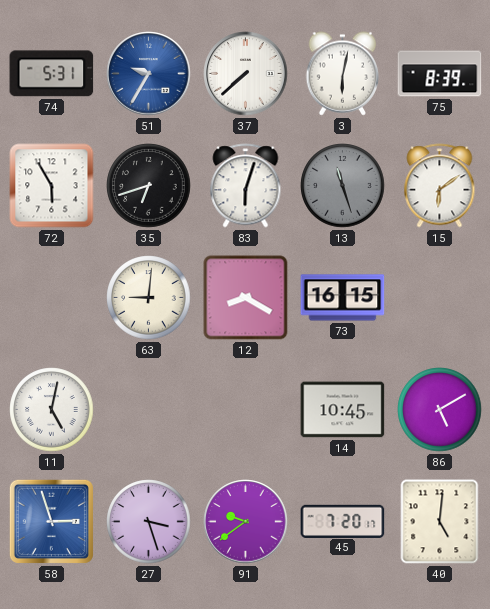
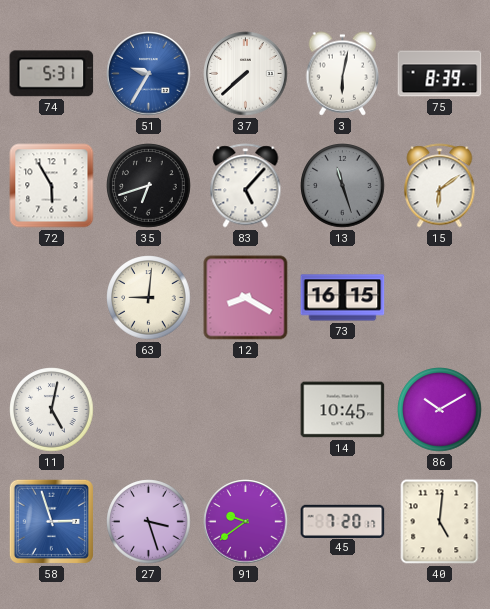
83: 6:03 -> 5:07 (246, 186)
86: 5:10 -> 10:10 (440, 410)
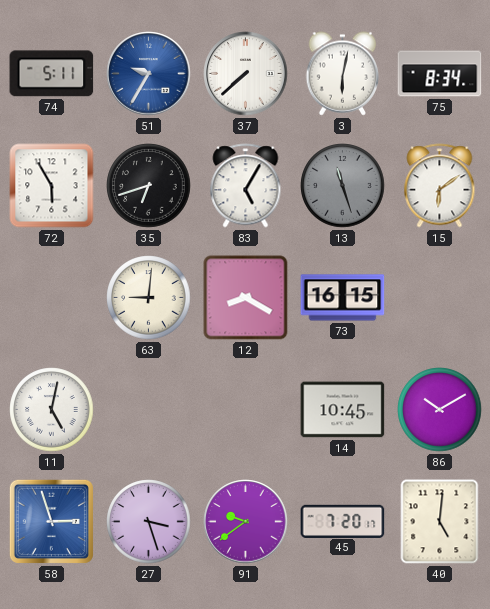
74: 5:31 -> 5:11 (52, 74)
75: 8:39 -> 8:34 (440, 74)
83: 5:07 -> 5:05 (246, 186)
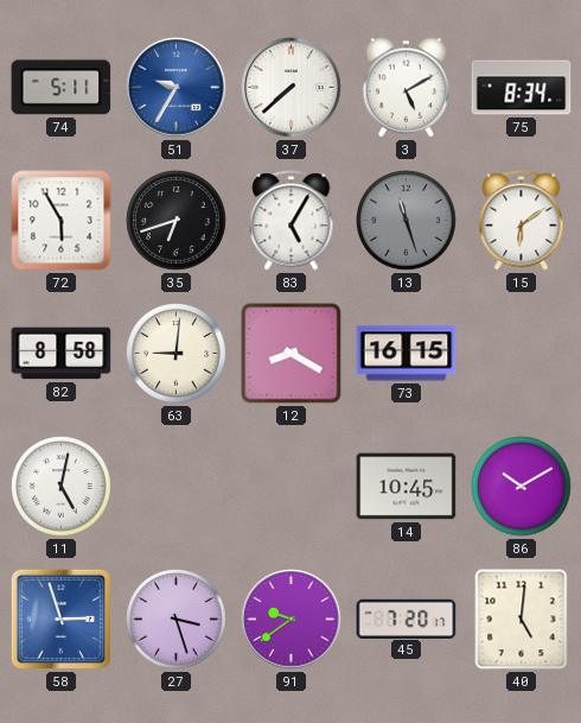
3: 6:02 -> 5:10 (407, 88)
82: none -> 8:58 (62, 354)
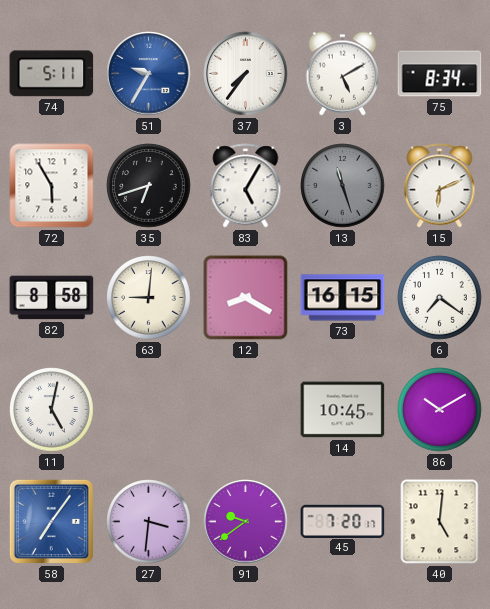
37: 7:38 -> 7:36 (246, 74)
15: 6:09 -> 6:11 (440, 186)
6: none -> 7:21 (440, 298)
58: 2:57 -> 7:06 (51, 521)
27: 3:27 -> 3:31 (149, 522)
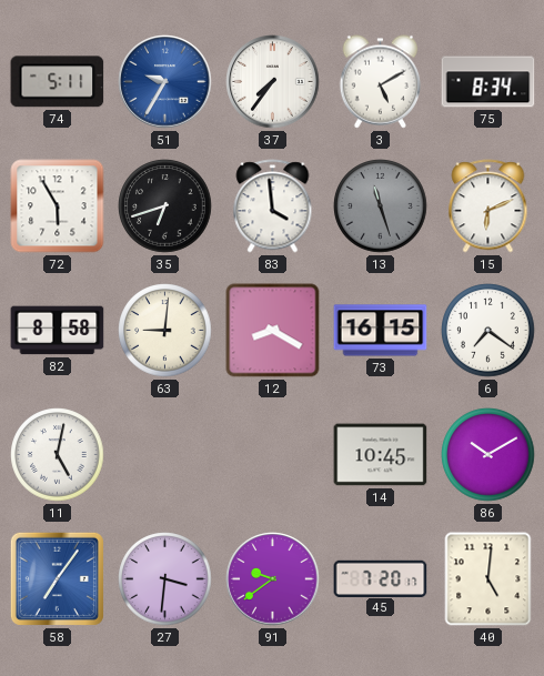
83: 5:05 -> 3:59 (273, 206)
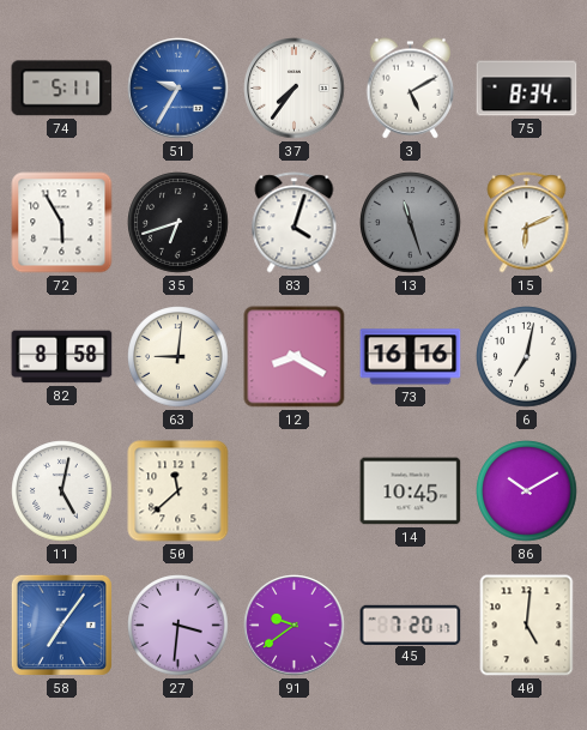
83: 3:59 -> 4:03 (295, 223)
73: 16:15 -> 16:16 (411, 357)
6: 7:21 -> 7:02 (527, 357)
50: none -> 11:38 (178, 491)
